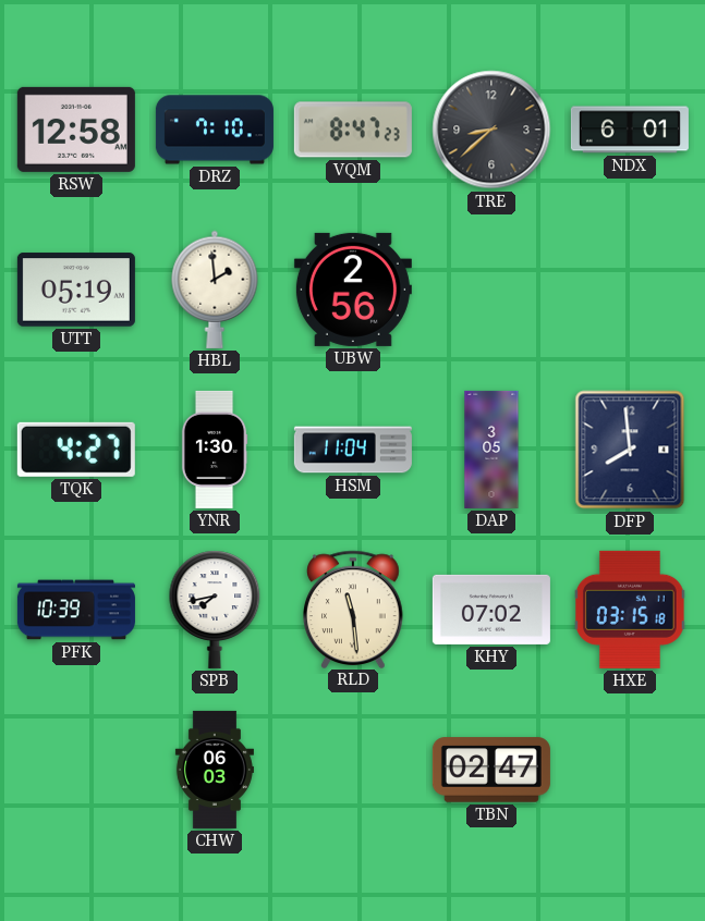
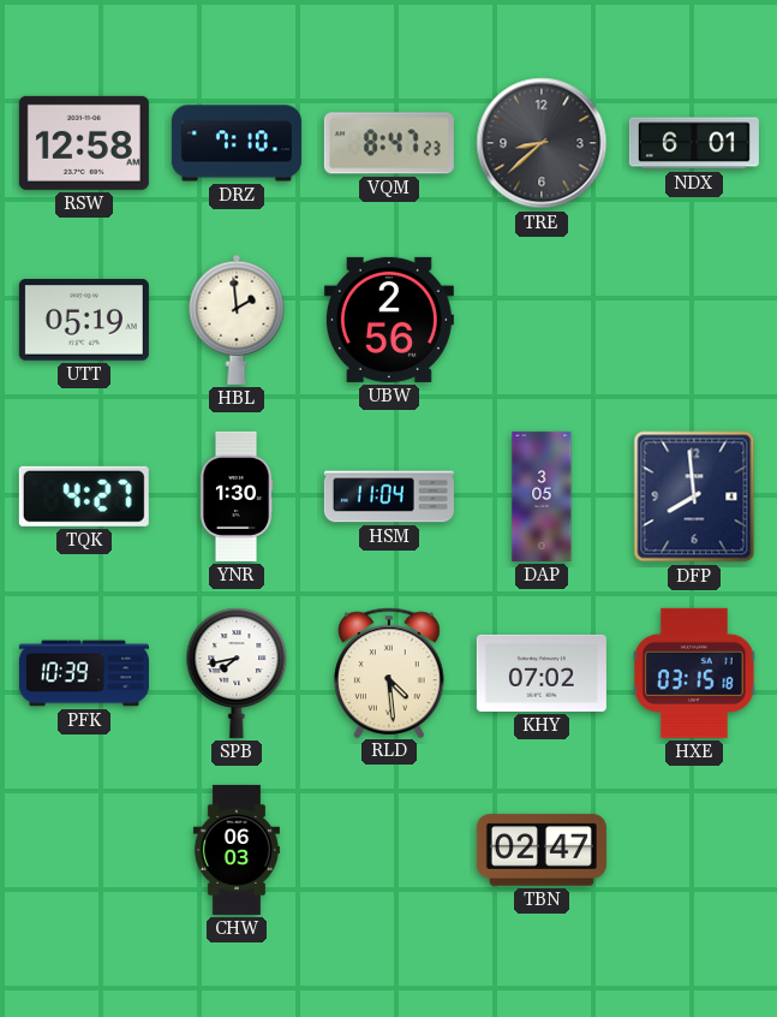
RLD: 11:29 -> 4:29 (390, 672)
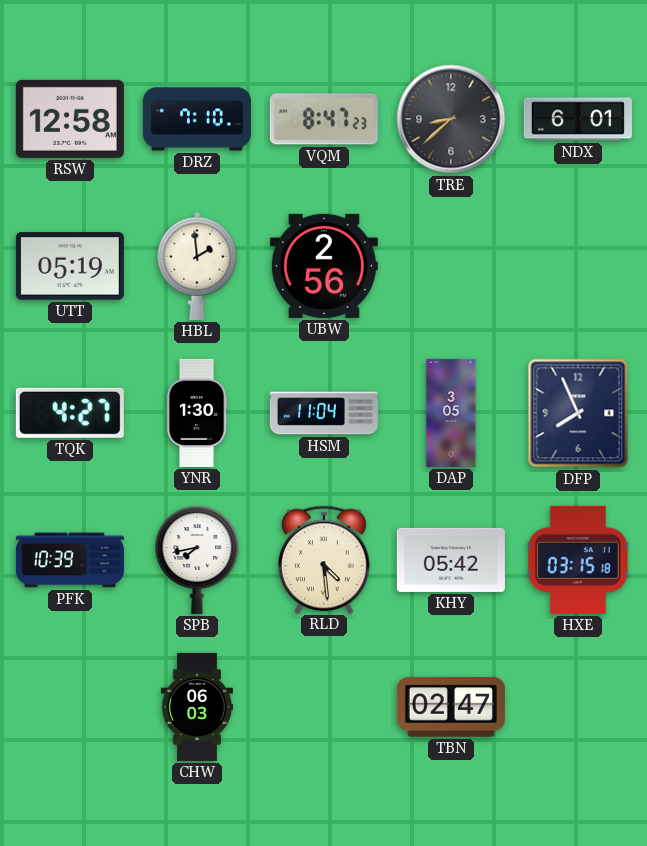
DFP: 7:59 -> 7:56 (578, 413)
KHY: 07:02 -> 05:42 (451, 560)
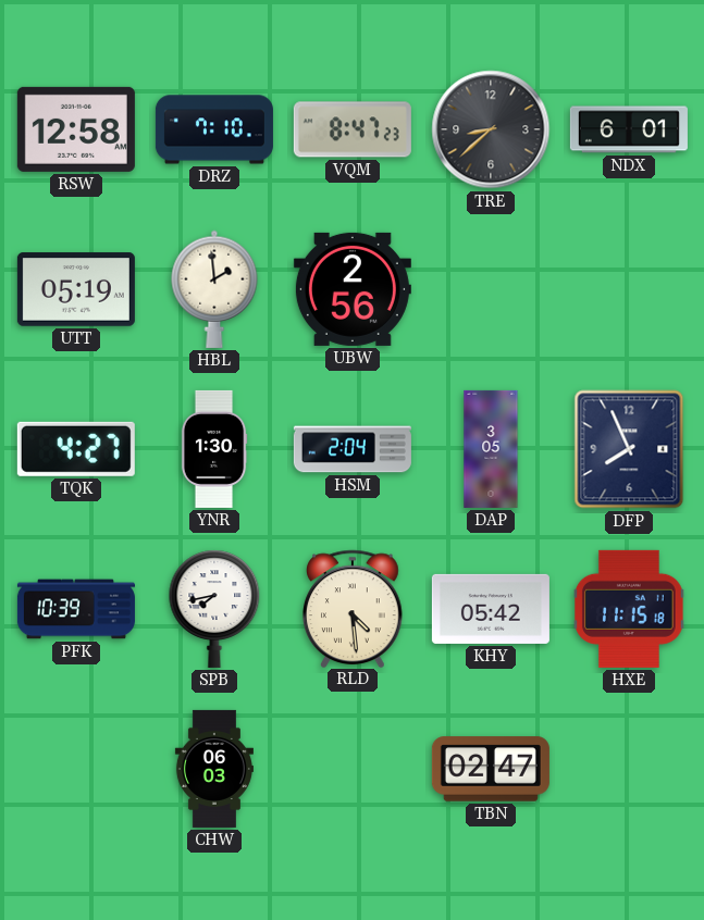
HSM: 11:04 -> 2:04 (353, 449)
HXE: 03:15 -> 11:15 (630, 609)
